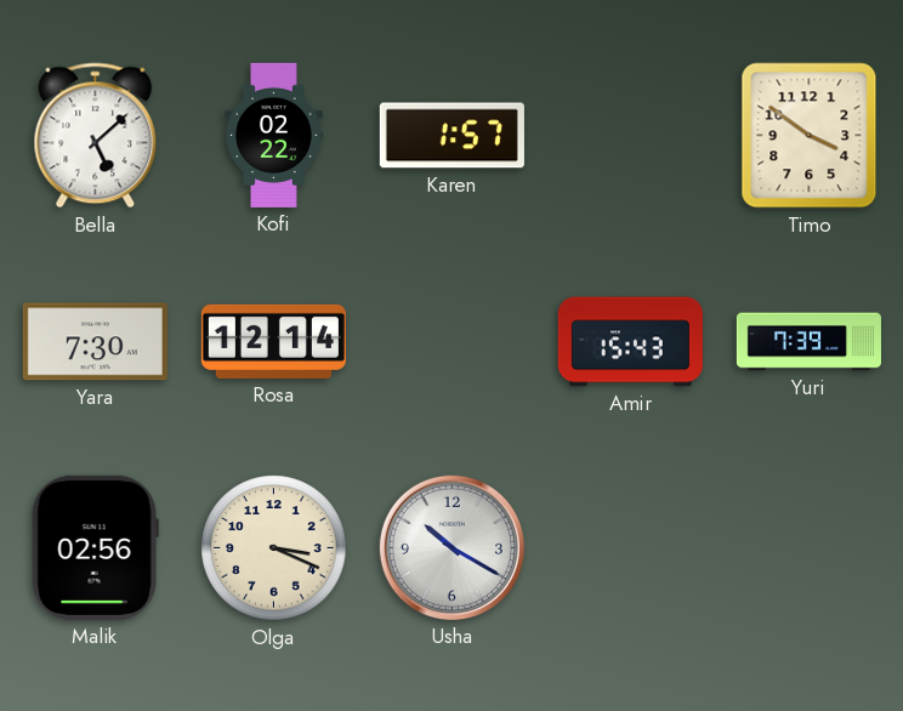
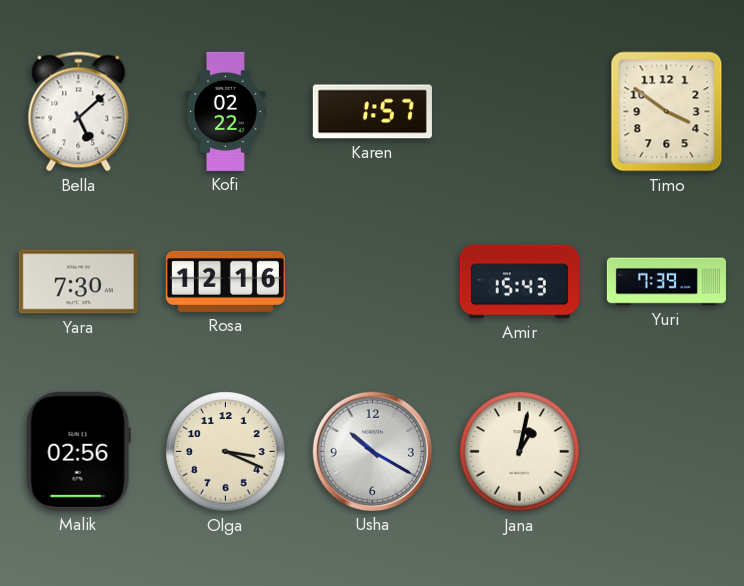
Rosa: 12:14 -> 12:16 (225, 281)
Jana: none -> 1:02 (520, 452)
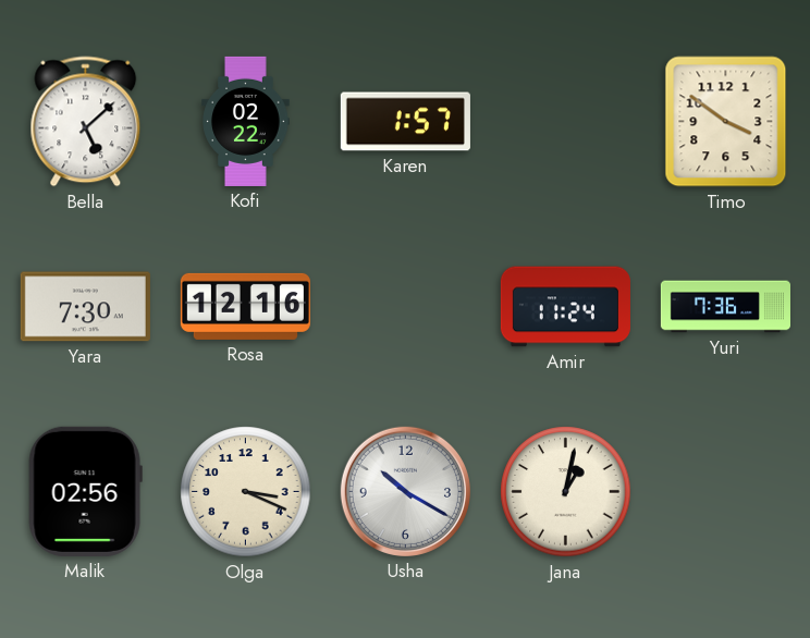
Amir: 15:43 -> 11:24 (565, 307)
Yuri: 7:39 -> 7:36 (725, 307)
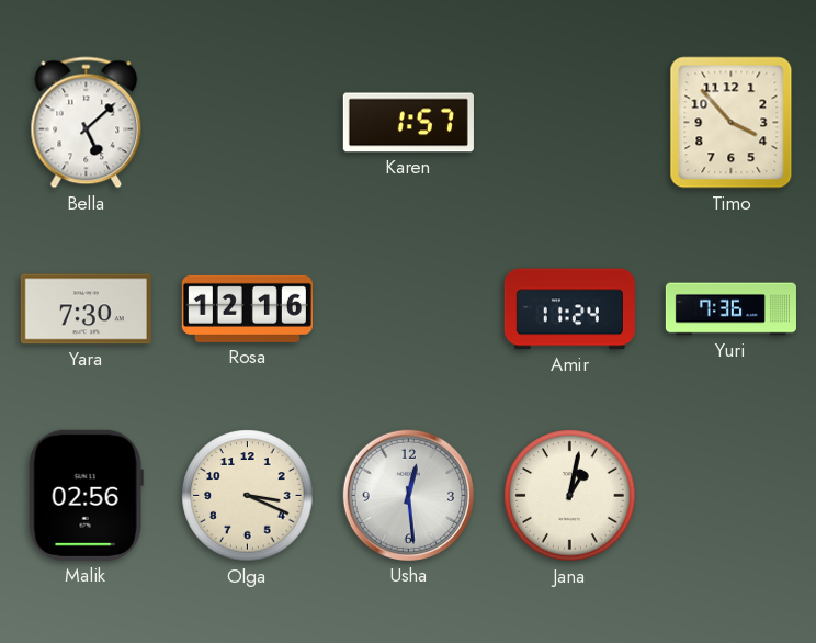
Kofi: 02:22 -> none (246, 121)
Timo: 3:51 -> 3:53 (732, 123)
Usha: 10:20 -> 12:29 (408, 495)
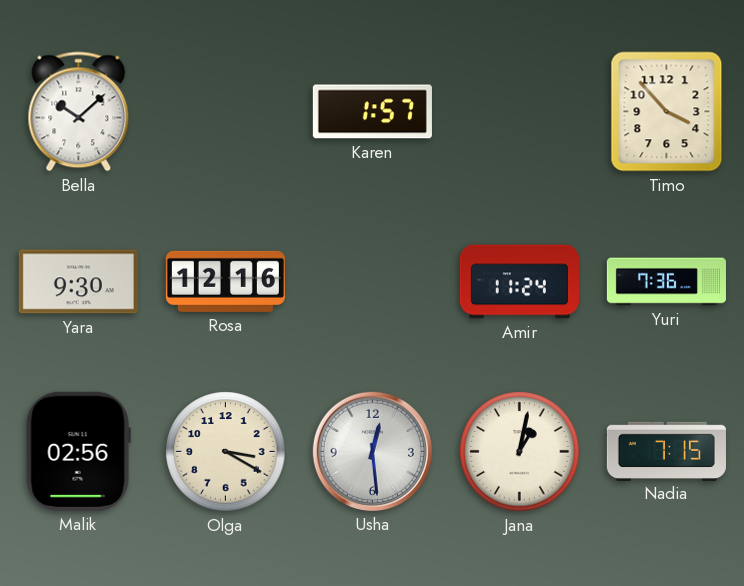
Bella: 5:08 -> 10:08 (79, 112)
Yara: 7:30 -> 9:30 (78, 282)
Olga: 3:19 -> 3:20 (226, 452)
Nadia: none -> 7:15 (666, 451)
